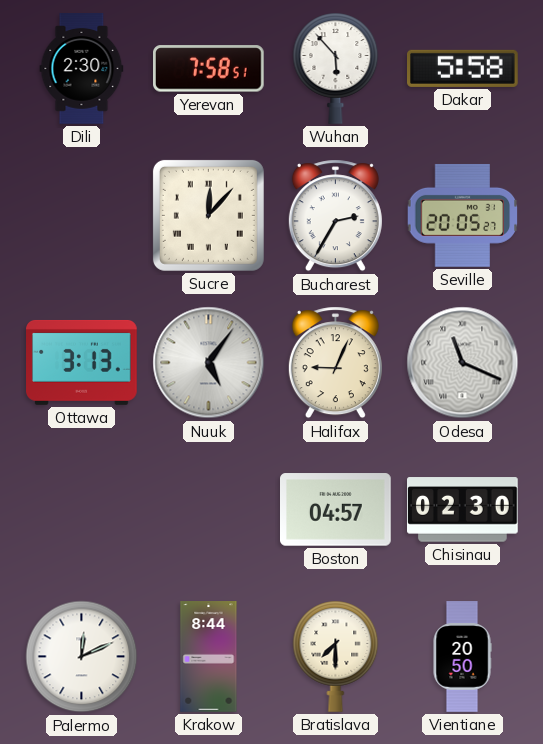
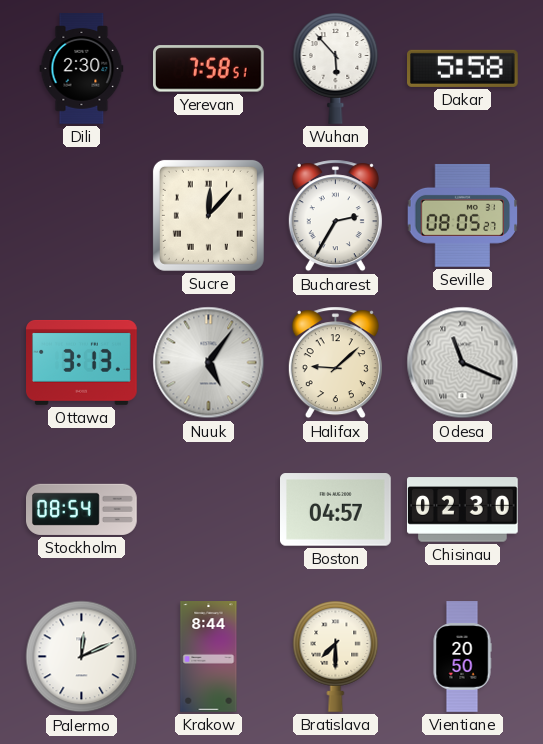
Seville: 20:05 -> 08:05 (463, 215)
Halifax: 9:04 -> 9:08 (335, 363)
Stockholm: none -> 08:54 (82, 509)
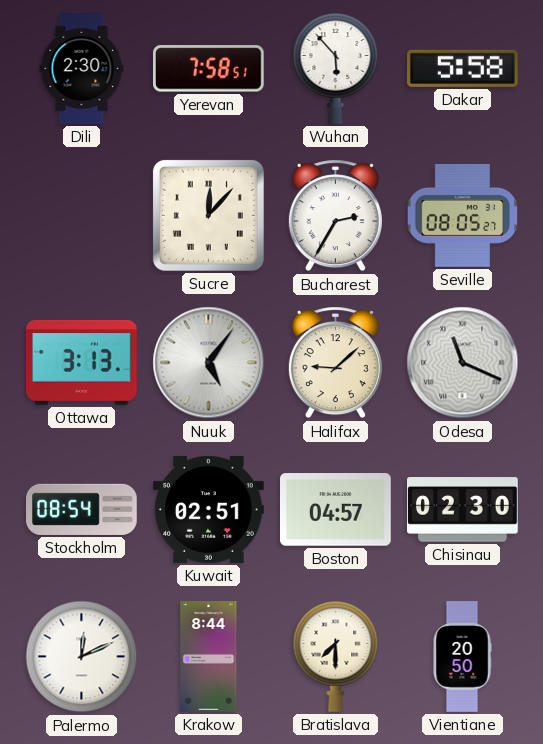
Kuwait: none -> 02:51 (209, 509)
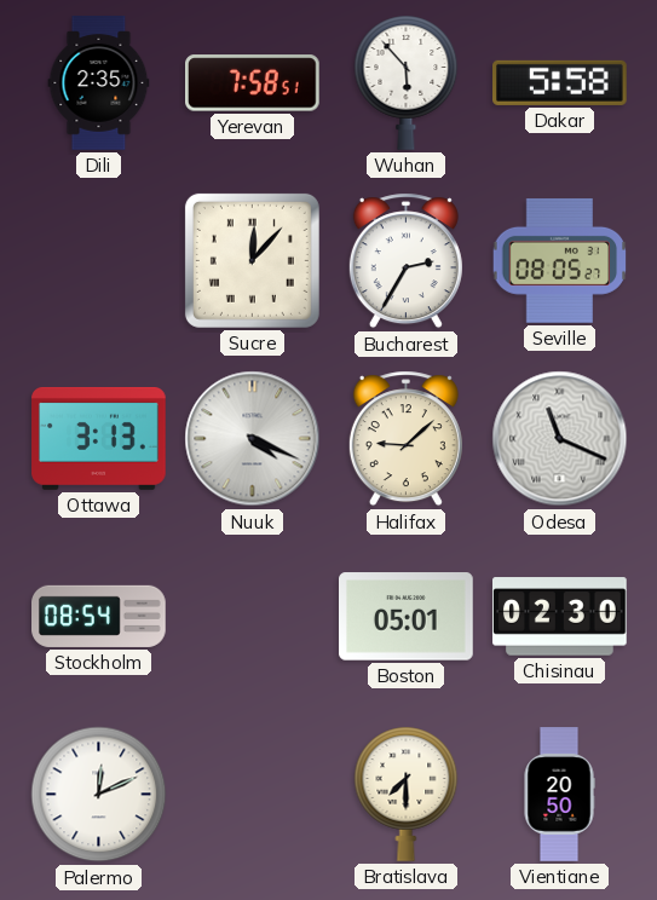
Dili: 2:30 -> 2:35 (99, 83)
Nuuk: 5:06 -> 4:19 (253, 439)
Kuwait: 02:51 -> none (209, 509)
Boston: 04:57 -> 05:01 (407, 617)
Krakow: 8:44 -> none (209, 657)
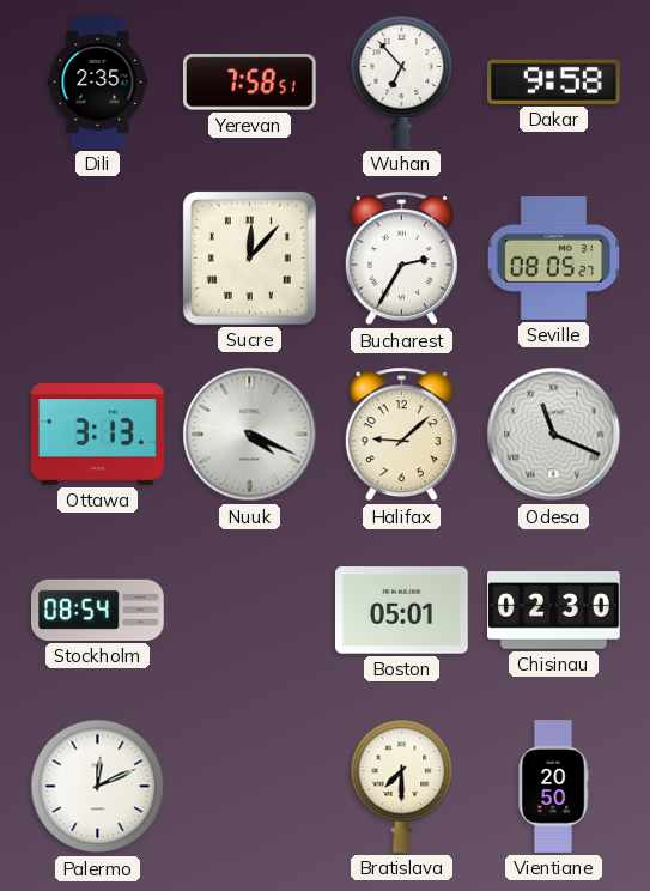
Wuhan: 5:53 -> 6:53 (402, 81)
Dakar: 5:58 -> 9:58 (554, 81)
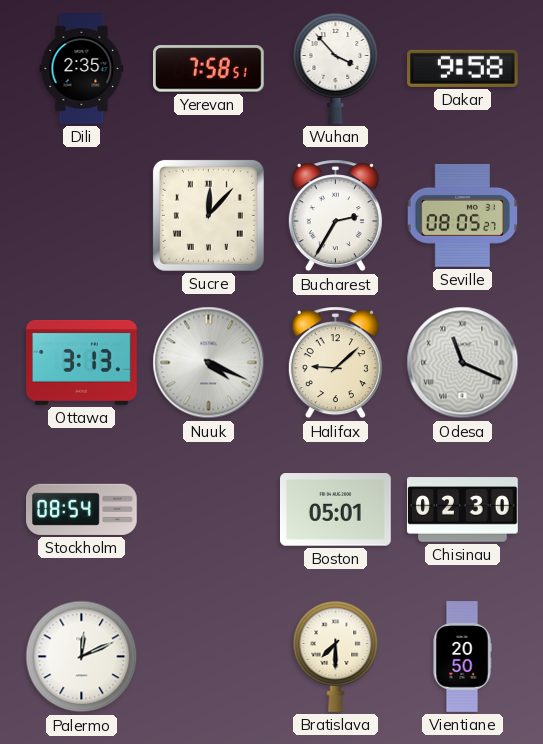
Wuhan: 6:53 -> 3:53 (336, 68)
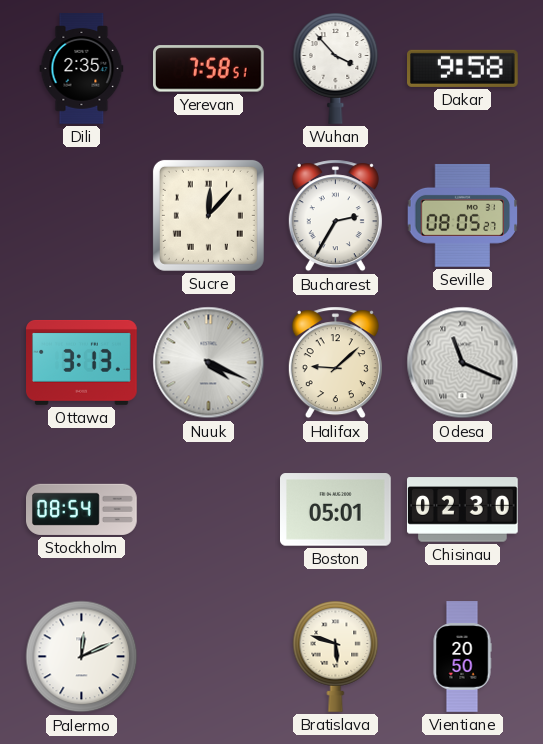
Bratislava: 7:30 -> 5:48 (336, 656)
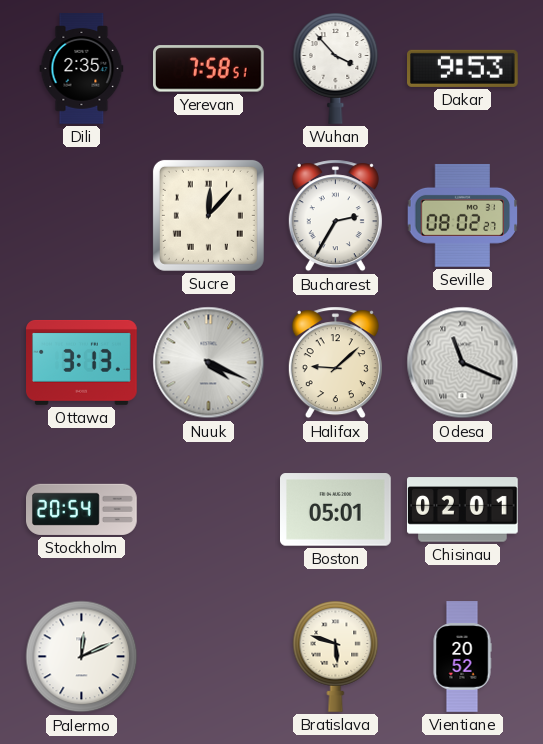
Dakar: 9:58 -> 9:53 (463, 68)
Seville: 08:05 -> 08:02 (463, 215)
Stockholm: 08:54 -> 20:54 (82, 509)
Chisinau: 02:30 -> 02:01 (463, 510)
Vientiane: 20:50 -> 20:52 (462, 657)
